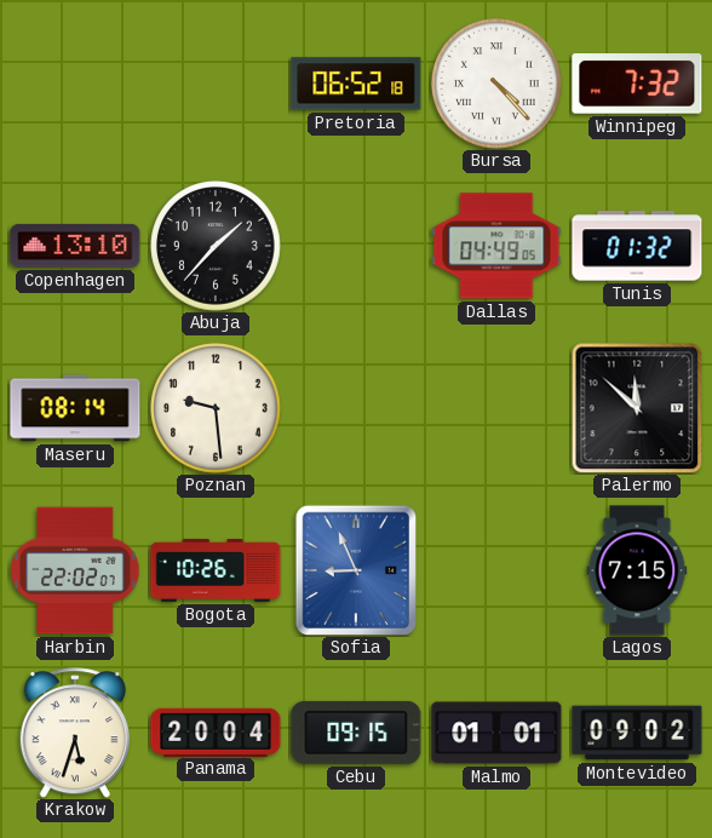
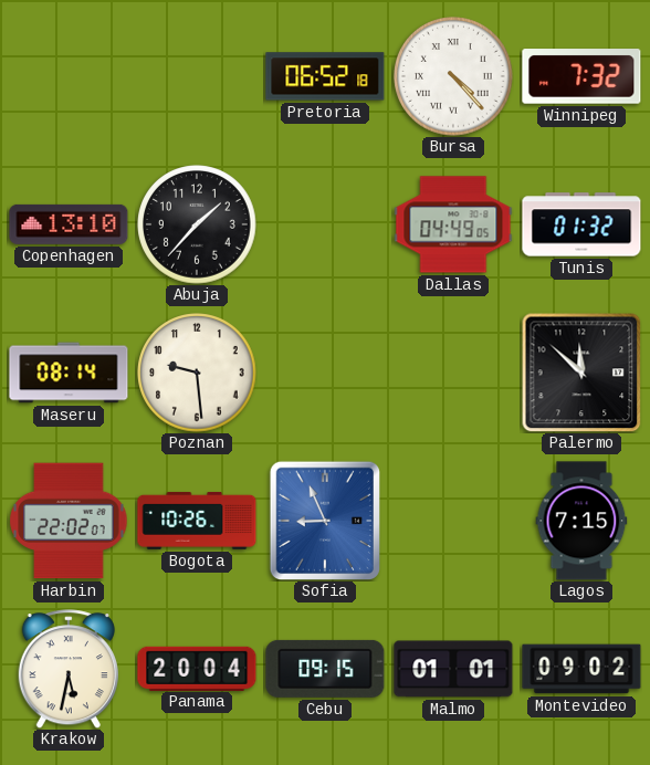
Krakow: 5:33 -> 5:32 (69, 669)
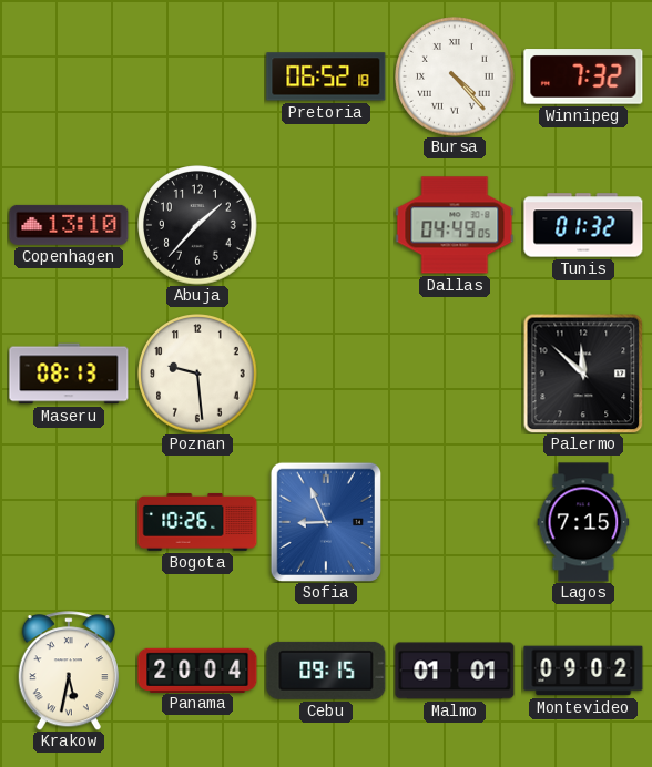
Maseru: 08:14 -> 08:13 (69, 374)
Harbin: 22:02 -> none (69, 521)
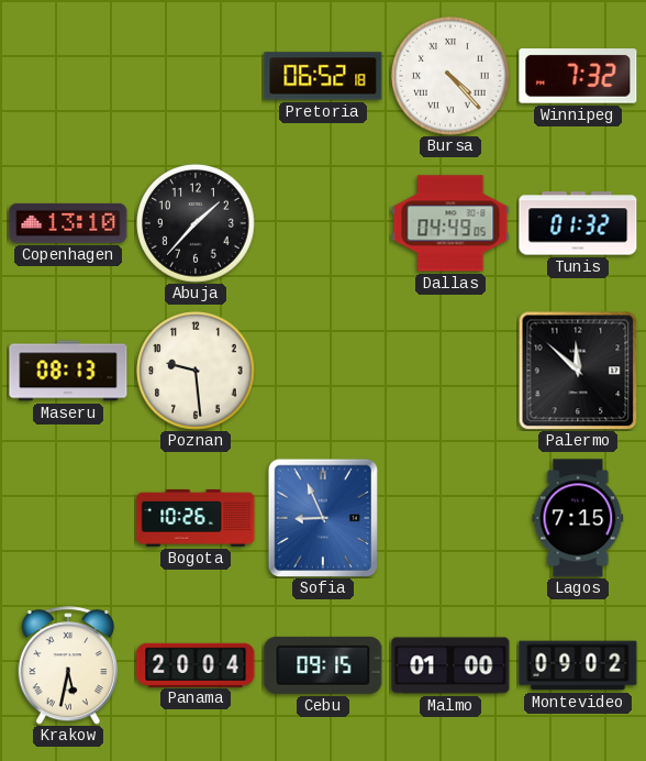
Malmo: 01:01 -> 01:00 (450, 665)
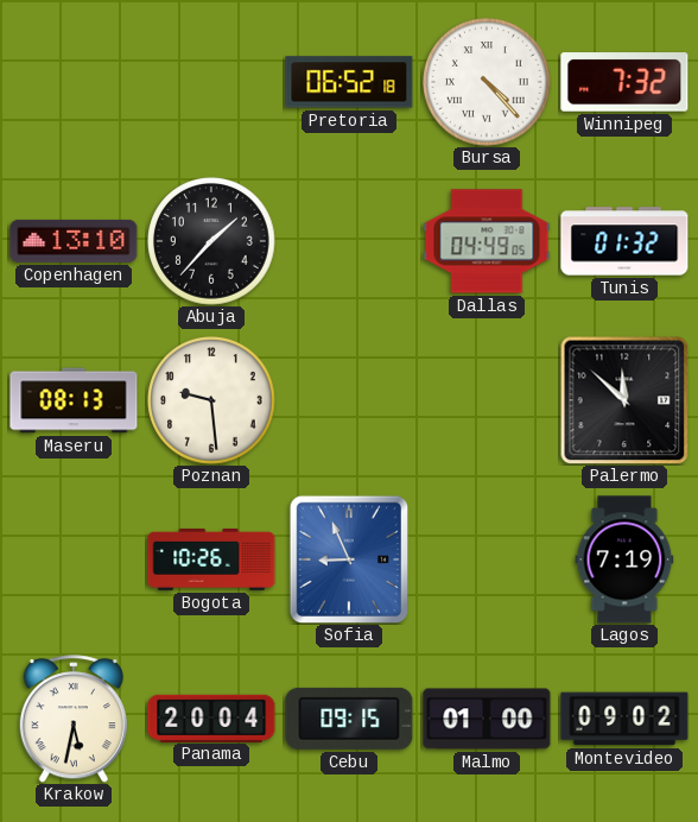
Lagos: 7:15 -> 7:19 (624, 559)
